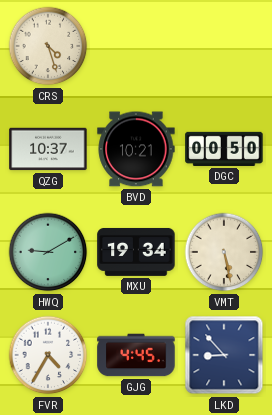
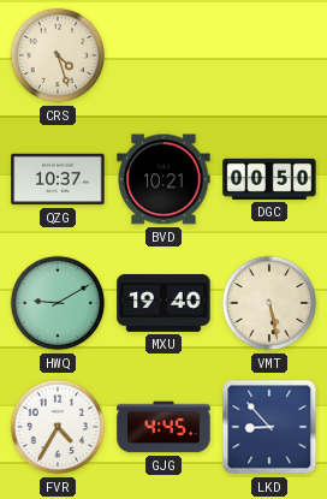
MXU: 19:34 -> 19:40 (163, 303)
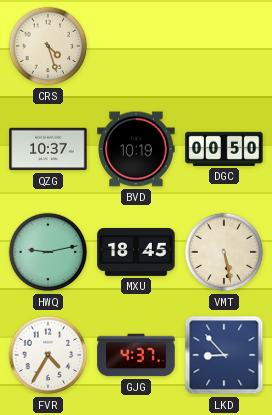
BVD: 10:21 -> 10:19 (136, 149)
HWQ: 9:10 -> 9:13 (48, 252)
MXU: 19:40 -> 18:45 (136, 252)
GJG: 4:45 -> 4:37 (136, 355)
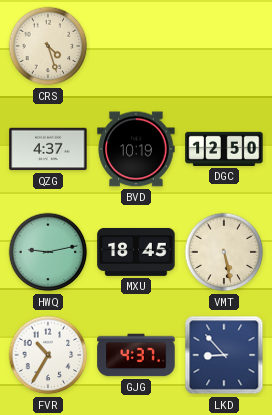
QZG: 10:37 -> 4:37 (48, 149)
DGC: 00:50 -> 12:50 (224, 149)
FVR: 4:35 -> 10:35 (48, 355)
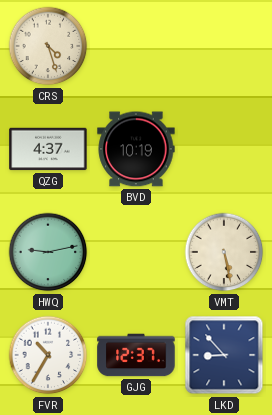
DGC: 12:50 -> none (224, 149)
MXU: 18:45 -> none (136, 252)
GJG: 4:37 -> 12:37 (136, 355)
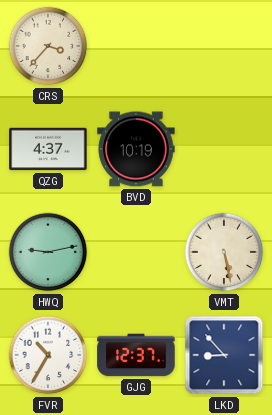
CRS: 4:27 -> 3:37 (48, 46)
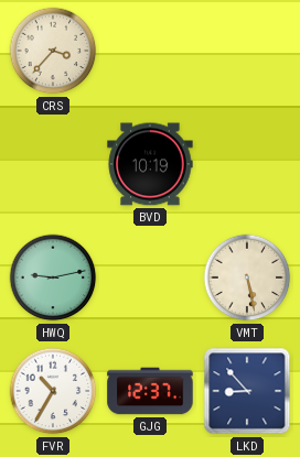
QZG: 4:37 -> none (48, 149)
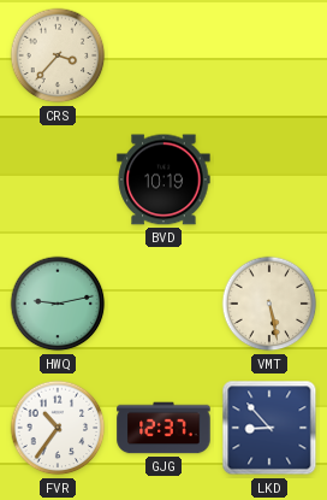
FVR: 10:35 -> 10:36 (58, 428)
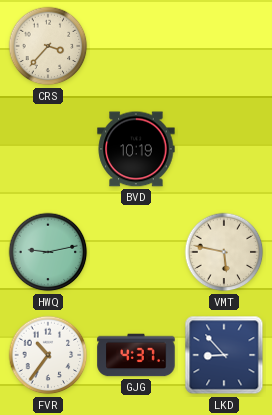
VMT: 5:28 -> 5:47 (224, 252)
GJG: 12:37 -> 4:37 (136, 355)
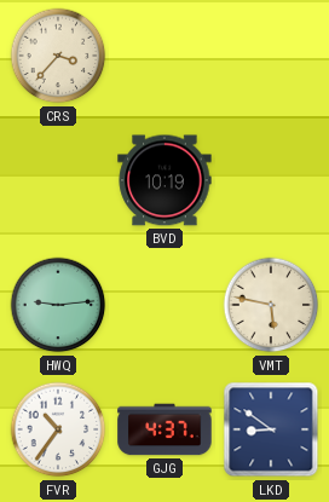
HWQ: 9:13 -> 9:14 (58, 305)
LKD: 8:53 -> 8:51 (271, 429)
